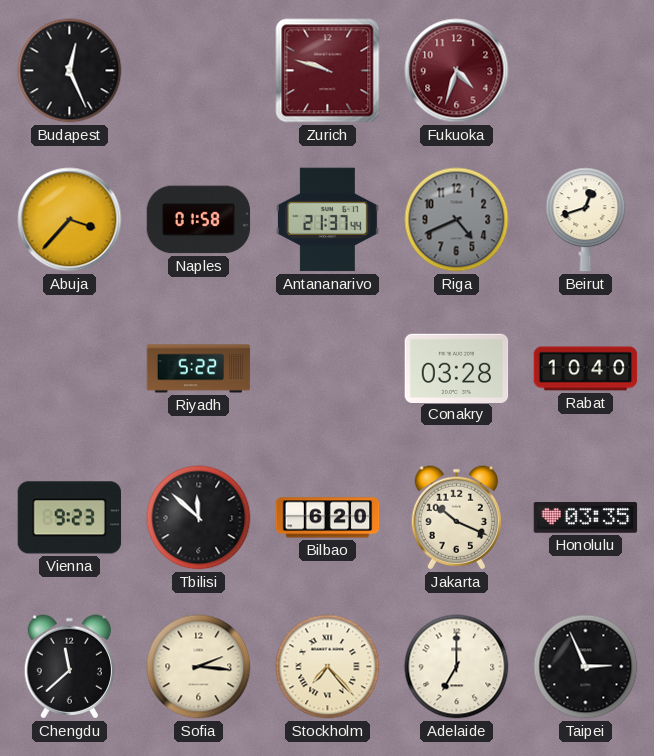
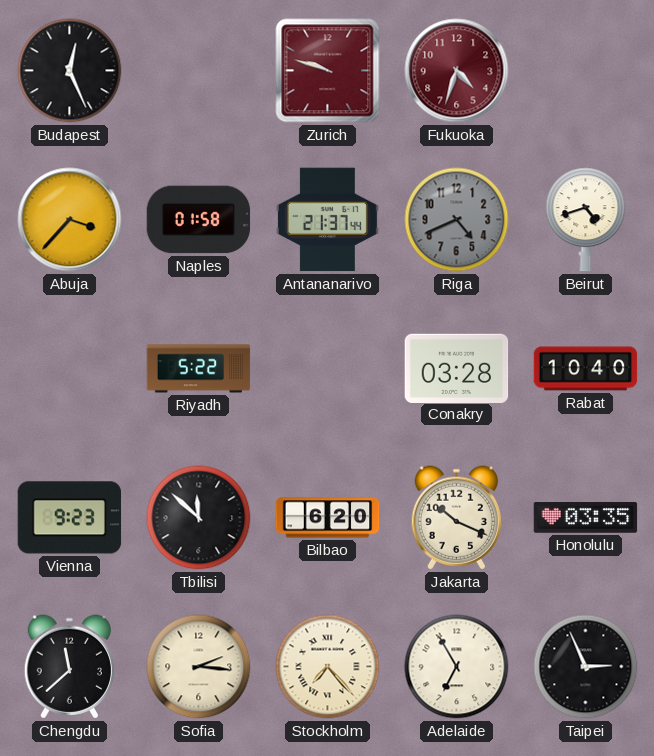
Beirut: 12:42 -> 4:42 (586, 220)
Adelaide: 7:00 -> 6:55 (457, 667)
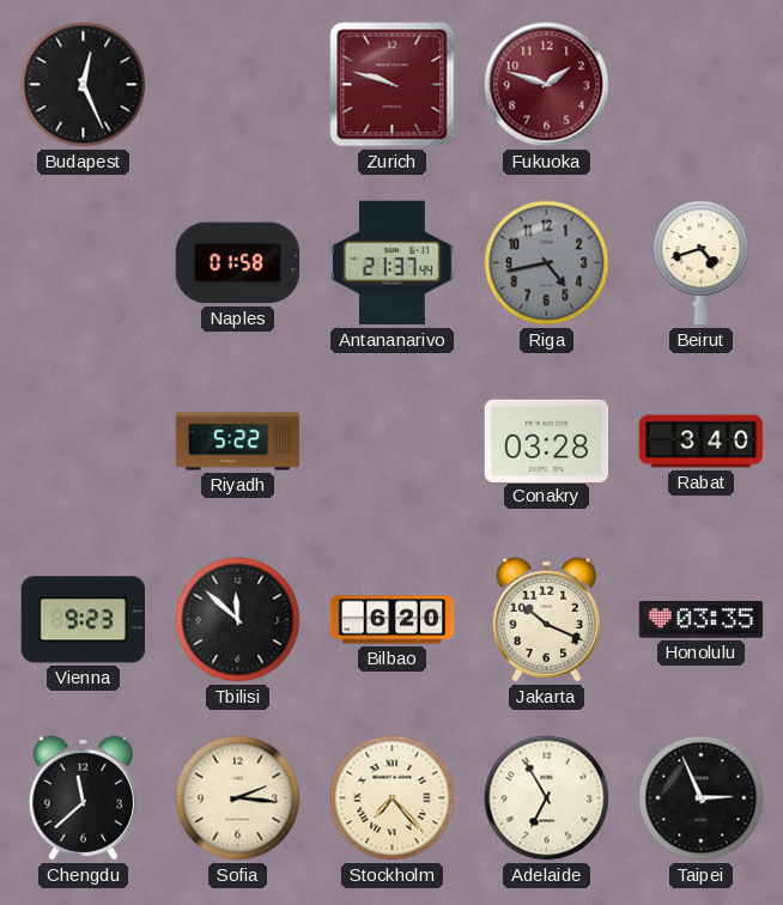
Fukuoka: 4:33 -> 1:48 (547, 85)
Abuja: 3:37 -> none (70, 220)
Riga: 4:41 -> 4:43 (547, 263)
Rabat: 10:40 -> 3:40 (702, 442)
